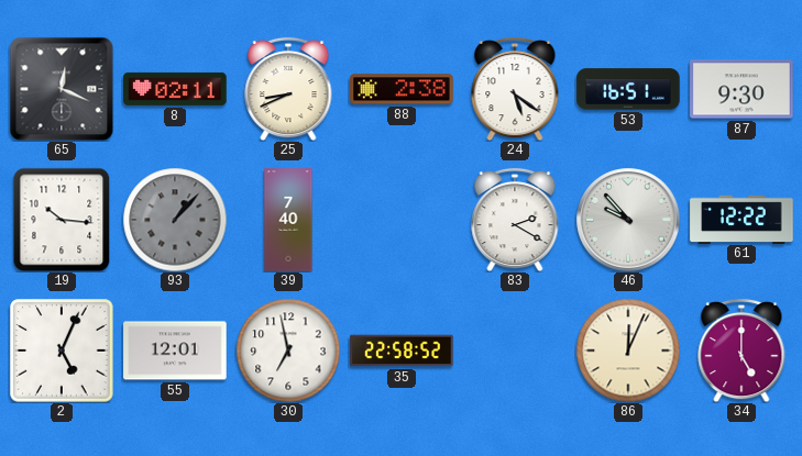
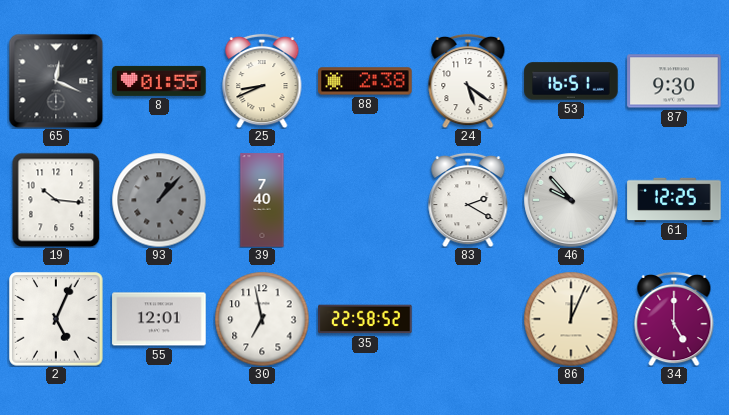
8: 02:11 -> 01:55 (159, 81)
61: 12:22 -> 12:25 (674, 199)
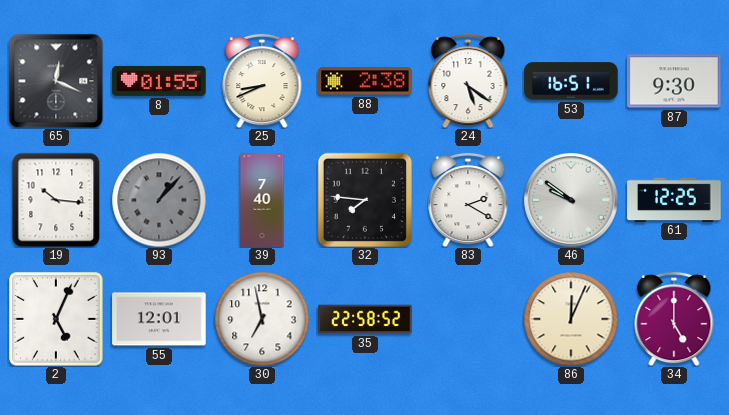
32: none -> 7:46 (365, 200)
46: 9:53 -> 9:51 (571, 200)
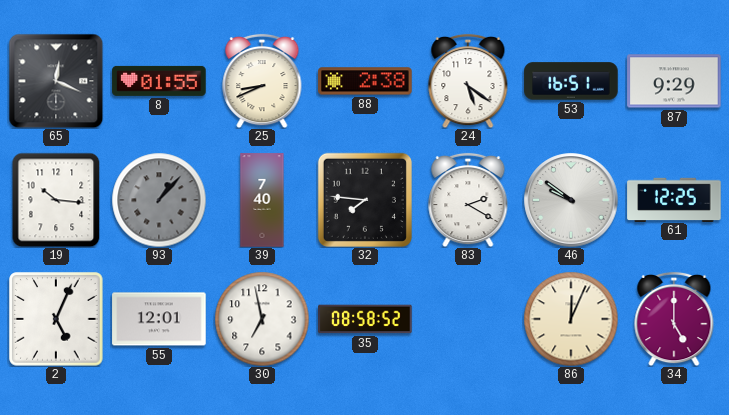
87: 9:30 -> 9:29 (674, 81)
35: 22:58 -> 08:58 (365, 319)
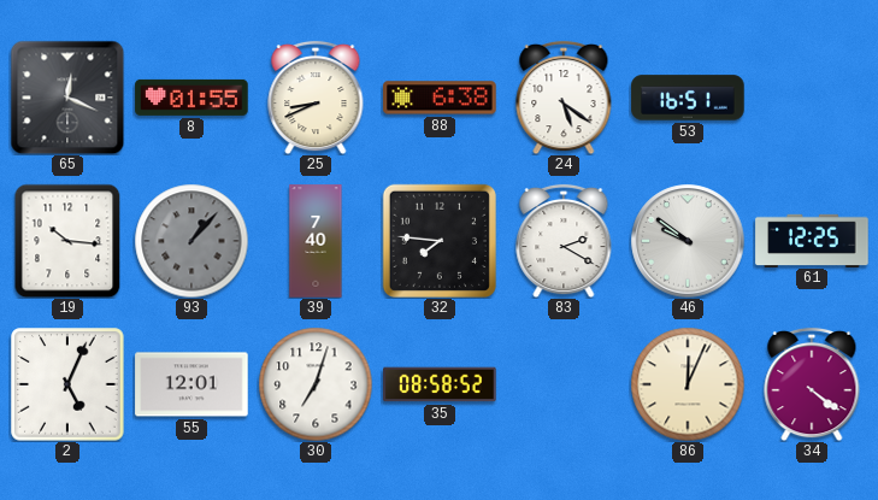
88: 2:38 -> 6:38 (440, 98)
87: 9:29 -> none (674, 81)
30: 6:58 -> 7:03 (316, 384)
34: 5:00 -> 4:21 (812, 384)
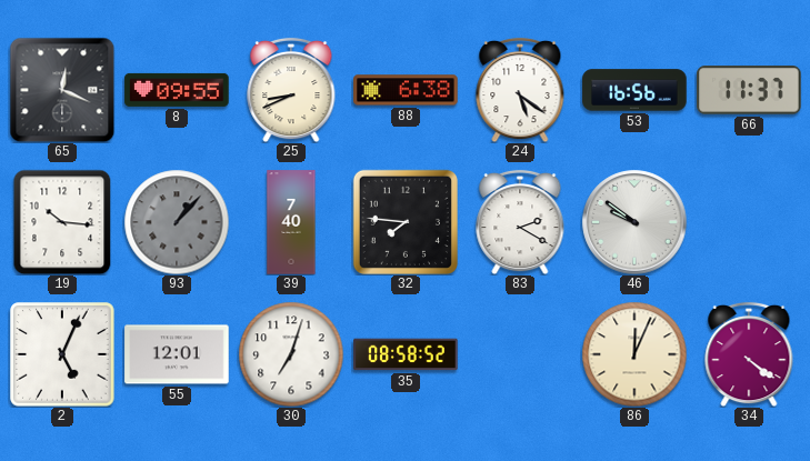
8: 01:55 -> 09:55 (177, 90)
53: 16:51 -> 16:56 (634, 90)
66: none -> 11:37 (749, 90)
61: 12:25 -> none (812, 240)
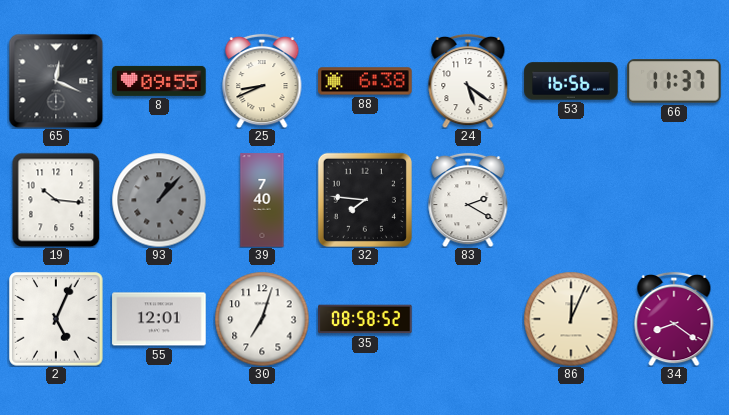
46: 9:51 -> none (634, 222)
34: 4:21 -> 8:21 (674, 319)
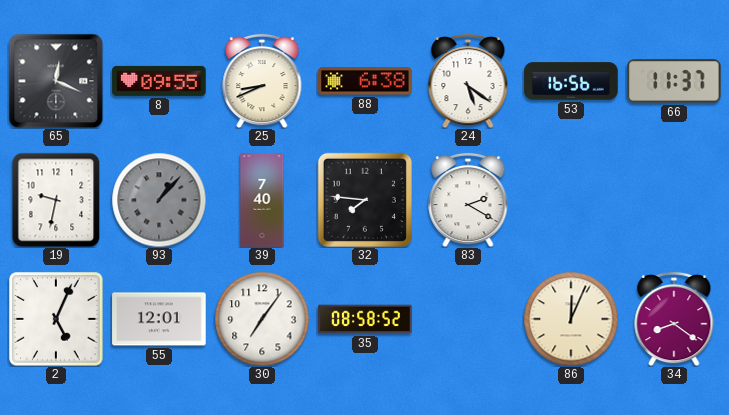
19: 10:16 -> 9:32 (56, 200)
30: 7:03 -> 7:06 (262, 319)
